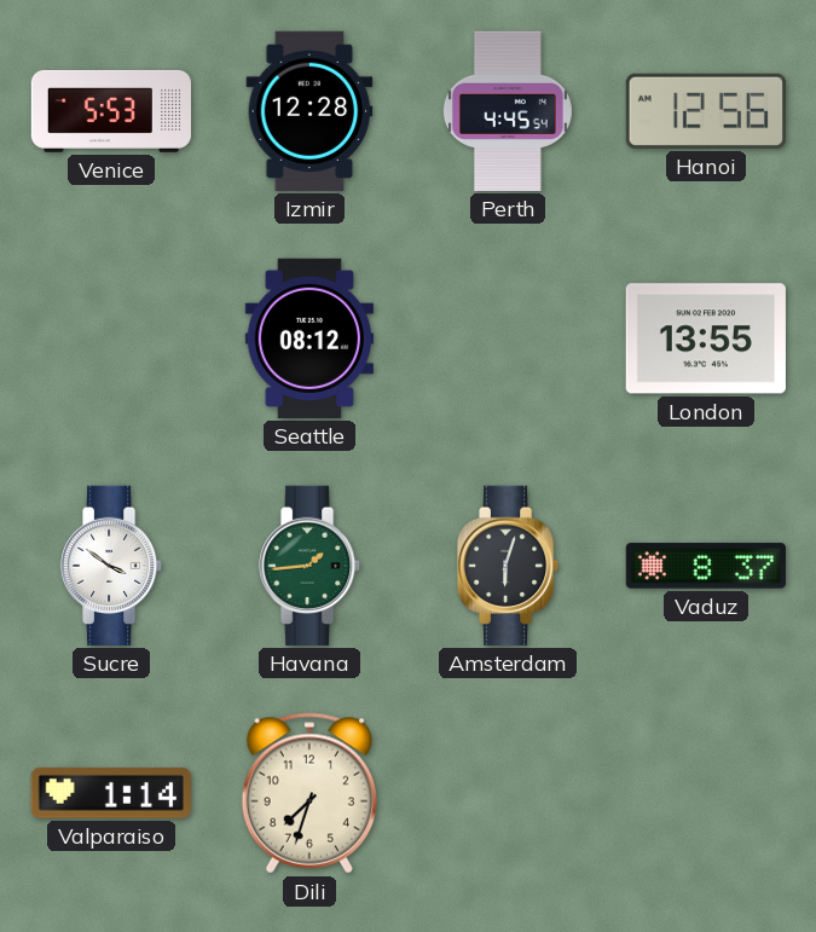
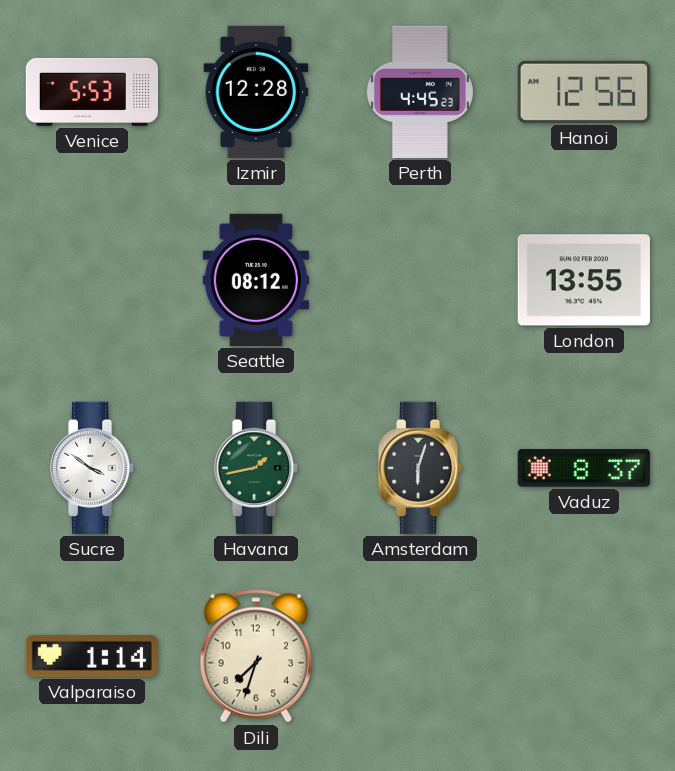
Perth: 4:45:54 -> 4:45:23 (420, 92)
Havana: 1:44 -> 1:43 (257, 468)
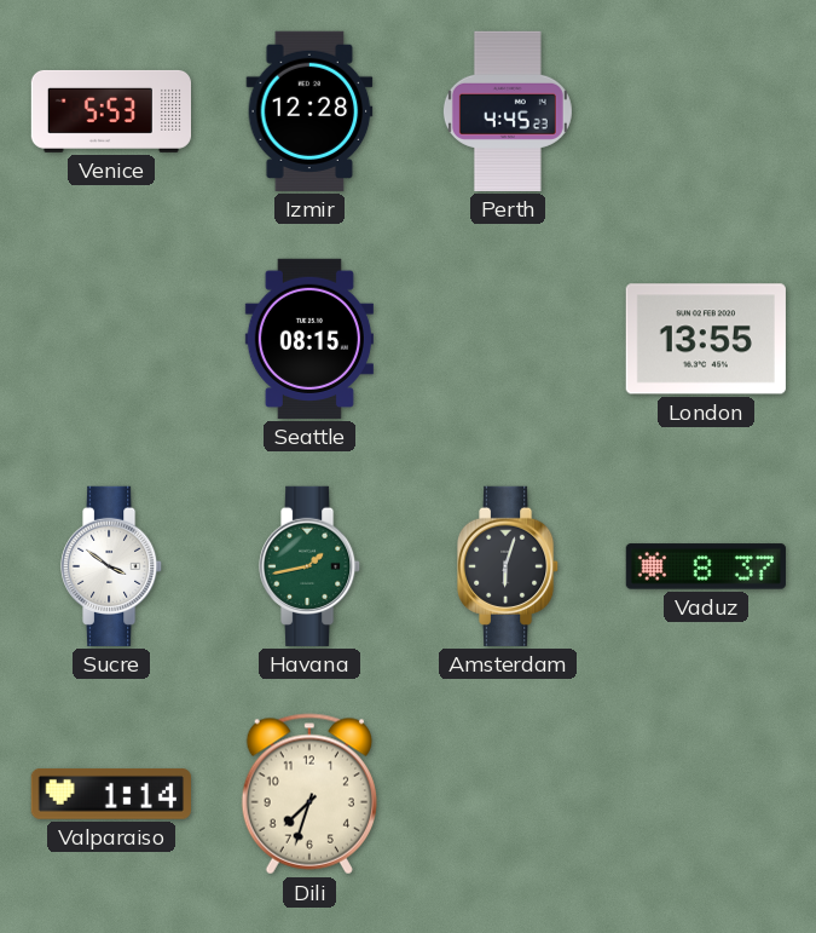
Hanoi: 12:56 -> none (584, 92)
Seattle: 08:12 -> 08:15 (309, 339)
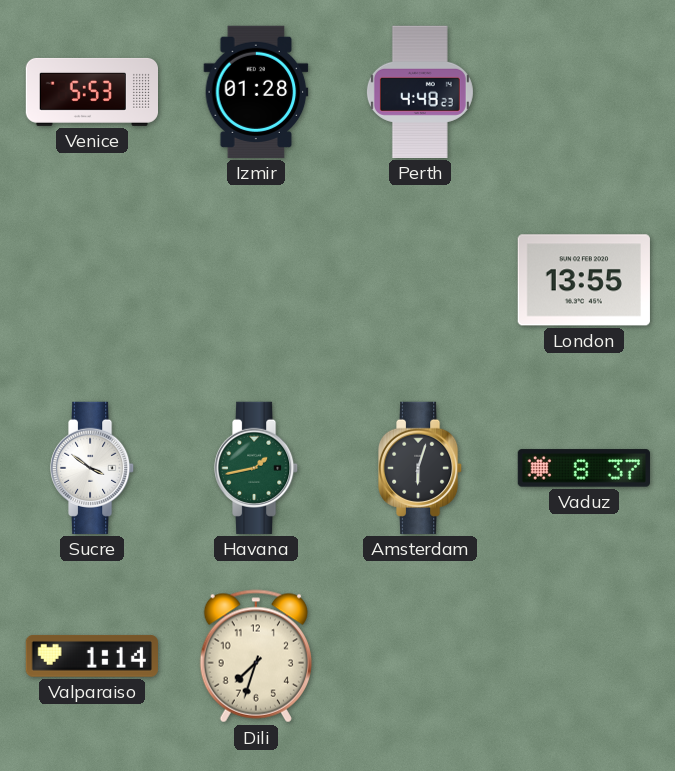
Izmir: 12:28 -> 01:28 (256, 92)
Perth: 4:45 -> 4:48 (420, 92)
Seattle: 08:15 -> none (309, 339)
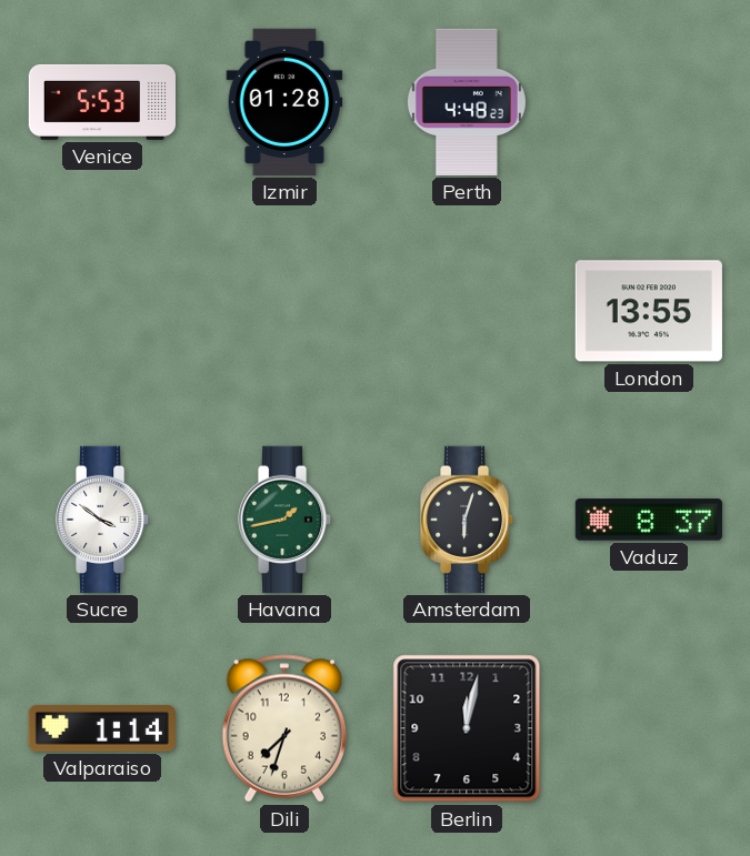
Berlin: none -> 12:02 (467, 728)
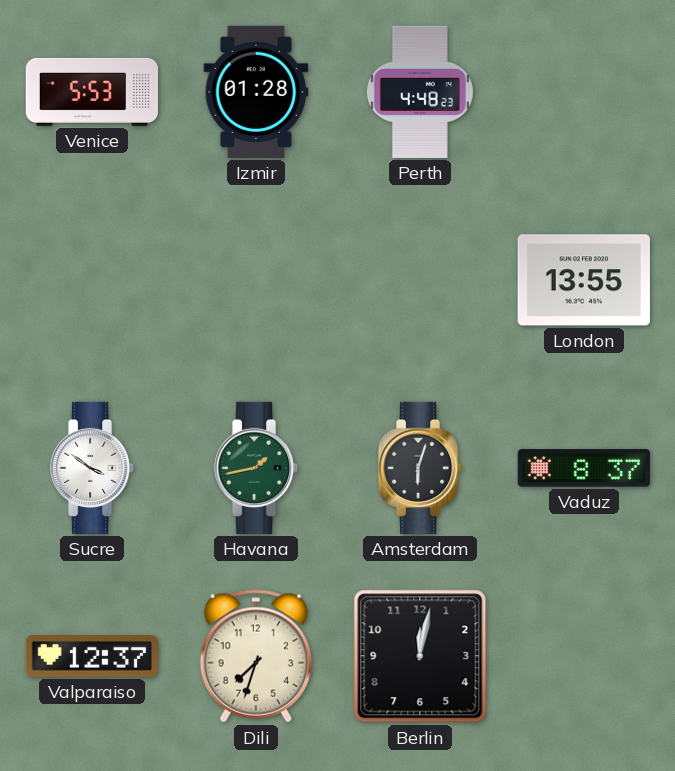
Valparaiso: 1:14 -> 12:37 (92, 656)
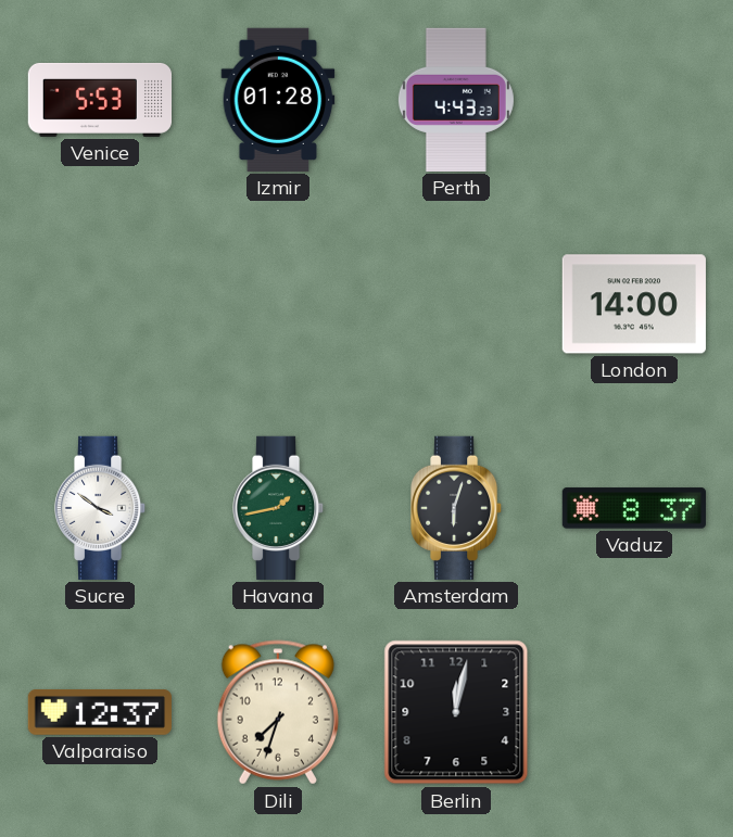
Perth: 4:48 -> 4:43 (456, 100)
London: 13:55 -> 14:00 (634, 304)
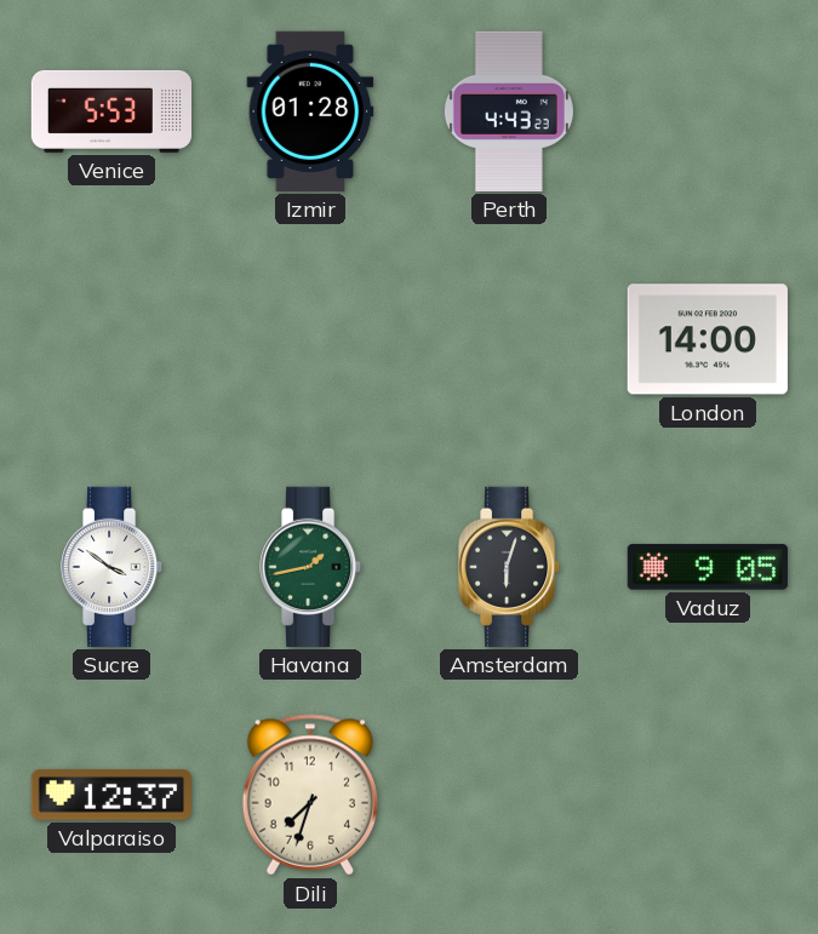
Vaduz: 8:37 -> 9:05 (708, 567)
Berlin: 12:02 -> none (456, 712)
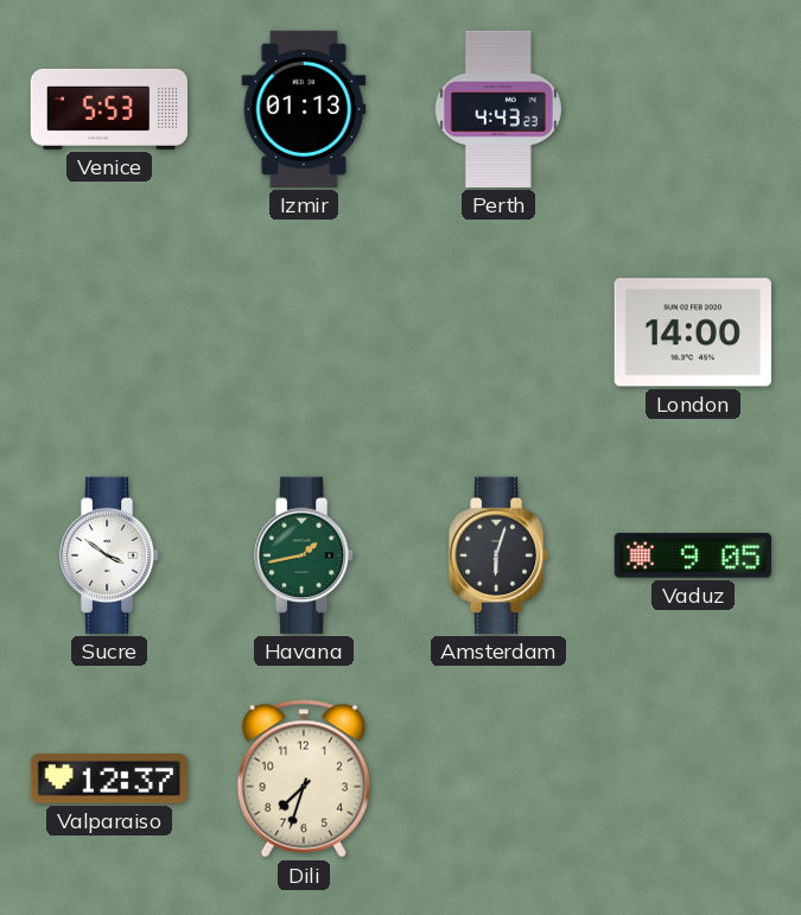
Izmir: 01:28 -> 01:13 (304, 109)
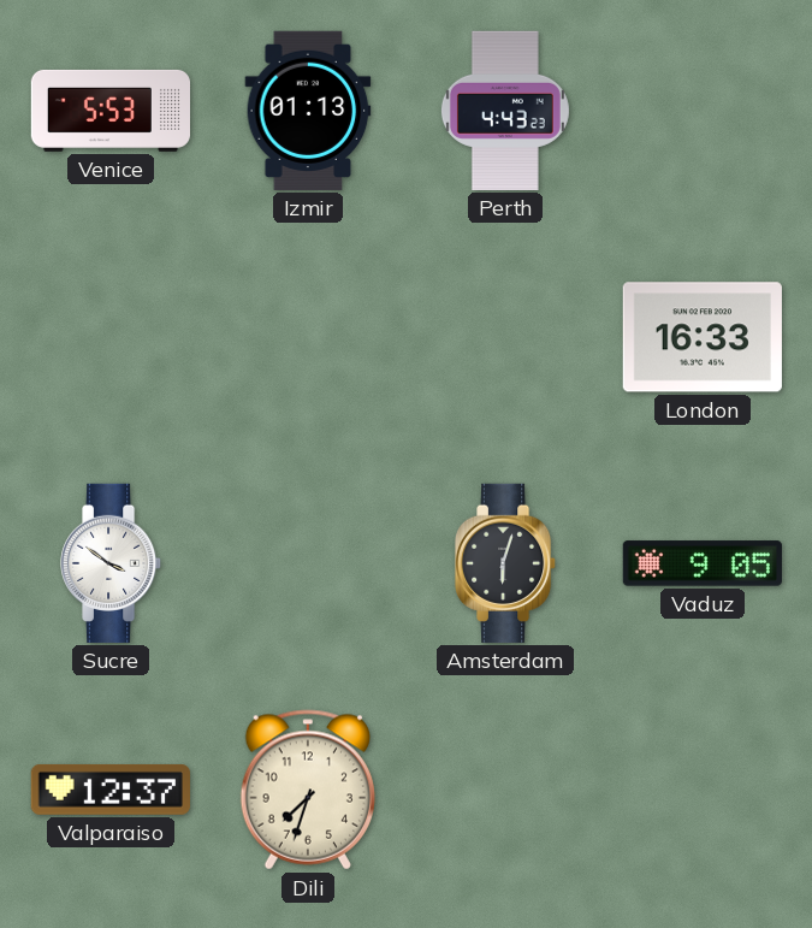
London: 14:00 -> 16:33 (703, 337)
Havana: 1:43 -> none (305, 555)
